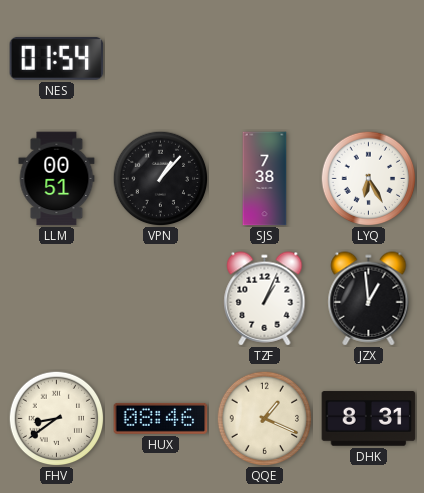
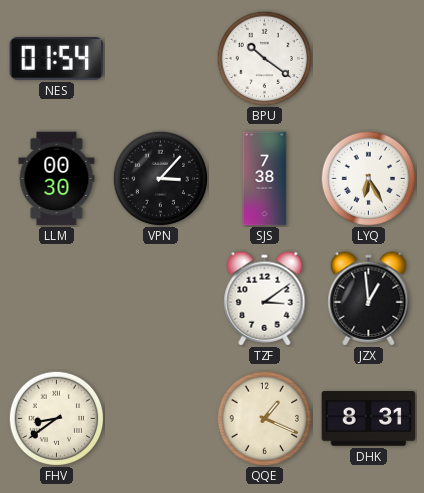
BPU: none -> 10:21 (264, 58)
LLM: 00:51 -> 00:30 (57, 179)
VPN: 1:07 -> 3:07 (160, 178)
TZF: 1:04 -> 3:09 (265, 299)
HUX: 08:46 -> none (161, 418)
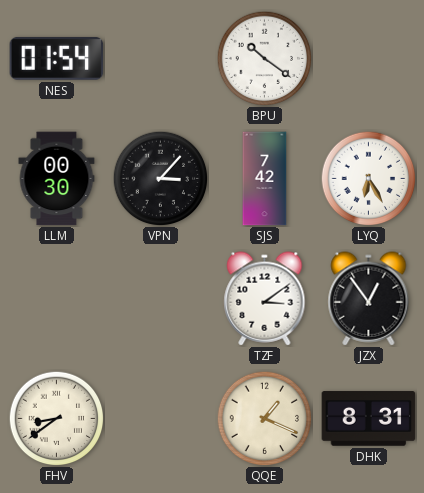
SJS: 7:38 -> 7:42 (265, 179)
JZX: 12:59 -> 12:54 (369, 299)
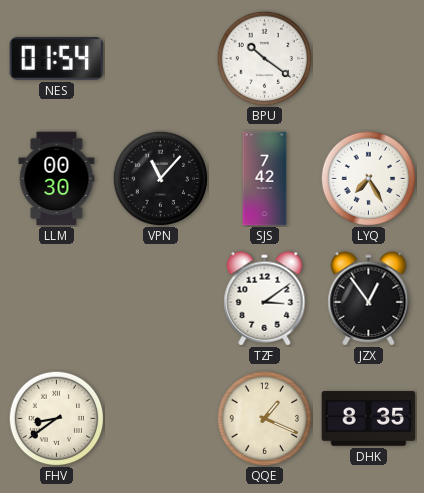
VPN: 3:07 -> 11:07 (160, 178)
LYQ: 6:25 -> 7:25 (368, 178)
DHK: 8:31 -> 8:35 (369, 419)
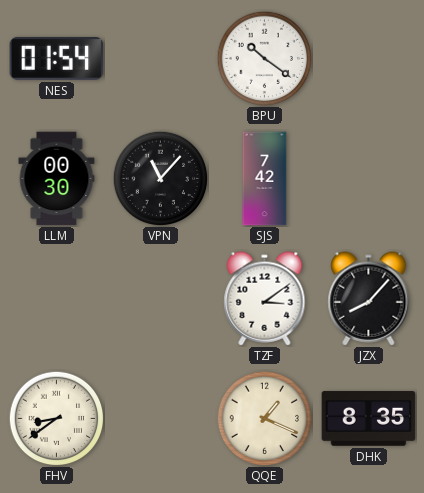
LYQ: 7:25 -> none (368, 178)
JZX: 12:54 -> 8:07 (369, 299)
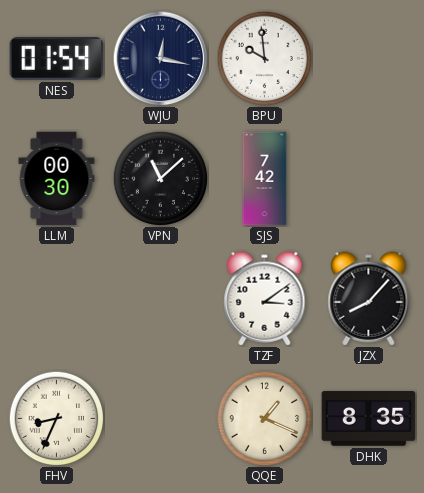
WJU: none -> 12:17 (160, 58)
BPU: 10:21 -> 9:59 (264, 58)
VPN: 11:07 -> 11:08 (160, 178)
FHV: 8:39 -> 8:34 (56, 418)
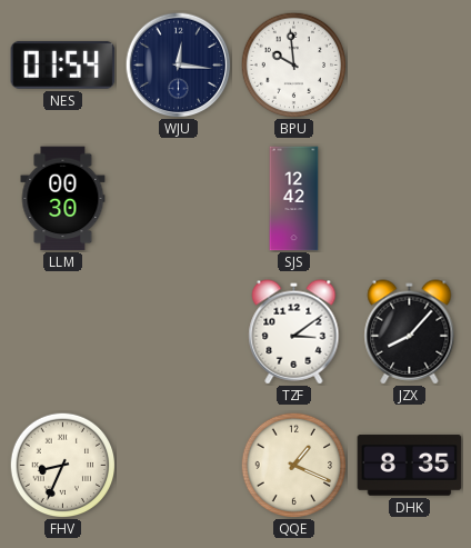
WJU: 12:17 -> 12:16 (178, 64)
VPN: 11:08 -> none (160, 178)
SJS: 7:42 -> 12:42 (294, 199)
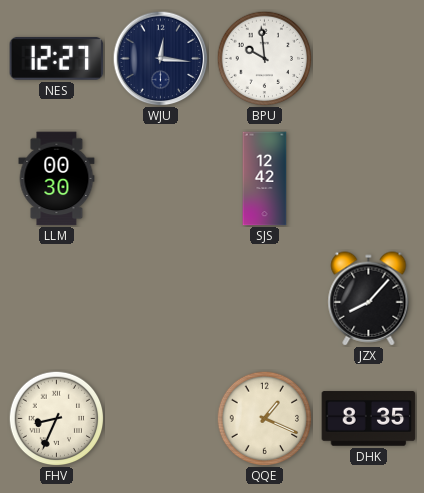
NES: 01:54 -> 12:27 (57, 58)
TZF: 3:09 -> none (294, 332)
